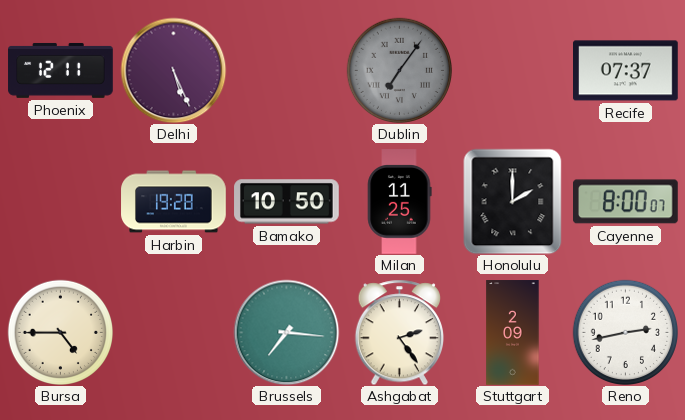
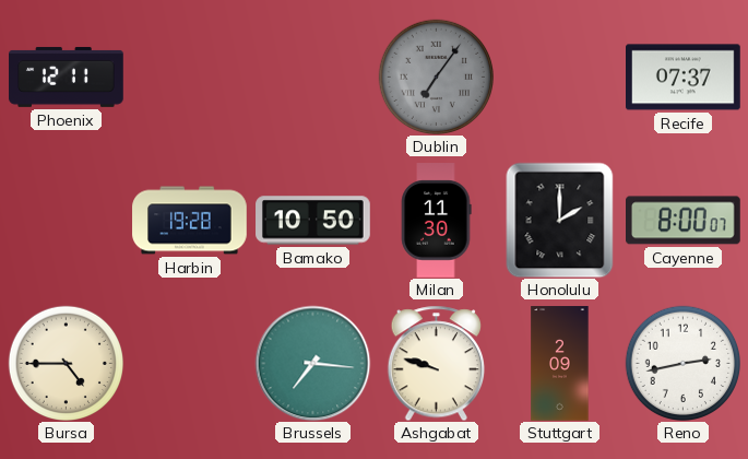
Delhi: 5:26 -> none (173, 70)
Milan: 11:25 -> 11:30 (437, 221)
Ashgabat: 2:24 -> 9:48 (436, 363)
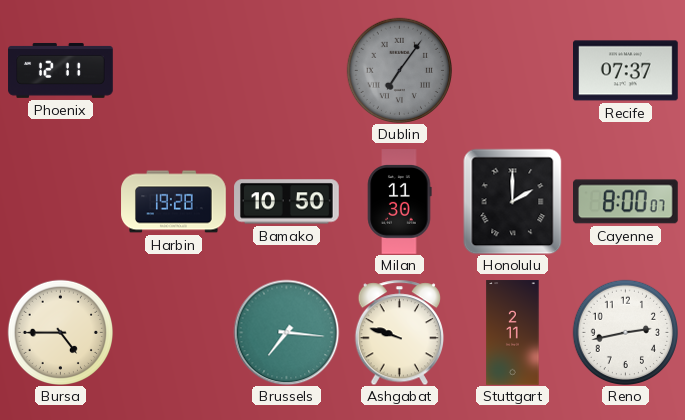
Stuttgart: 2:09 -> 2:11 (513, 333)
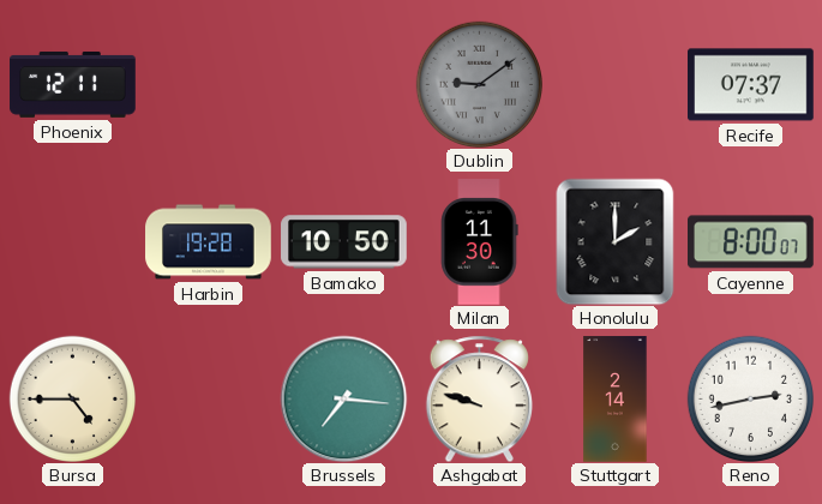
Dublin: 7:06 -> 9:09 (479, 84)
Stuttgart: 2:11 -> 2:14 (616, 400)
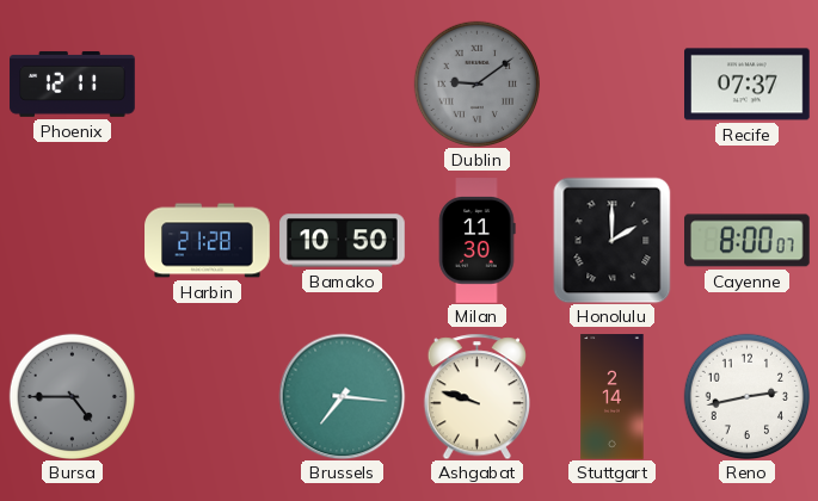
Harbin: 19:28 -> 21:28 (208, 241)
Bursa dial: cream -> grey (72, 396)
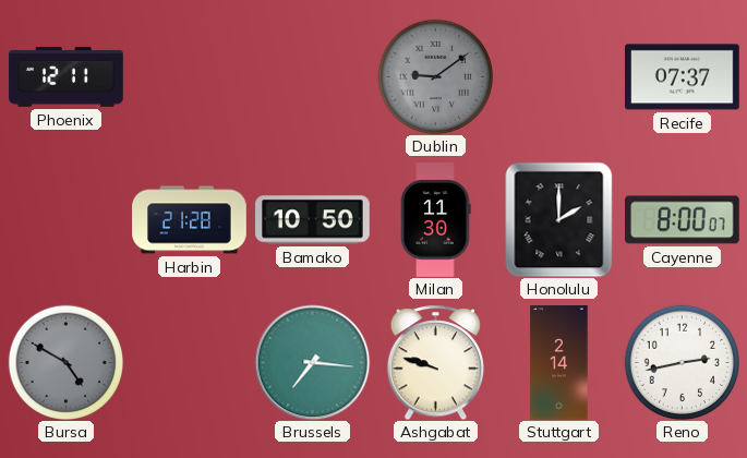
Bursa: 4:45 -> 4:50 (65, 362)
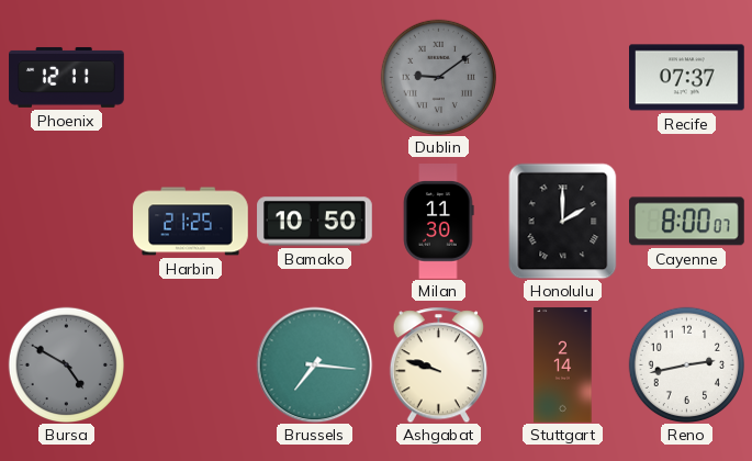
Harbin: 21:28 -> 21:25 (191, 222)
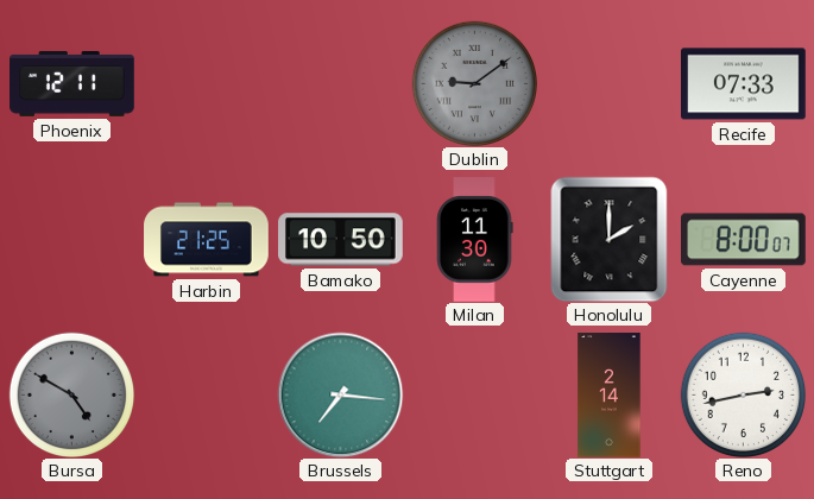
Recife: 07:37 -> 07:33 (744, 84)
Ashgabat: 9:48 -> none (438, 364)
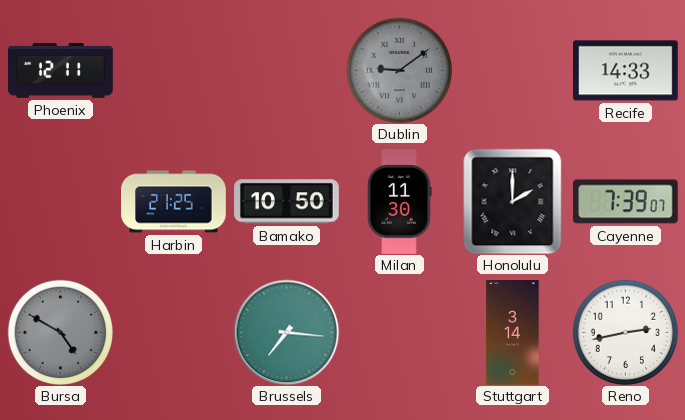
Recife: 07:33 -> 14:33 (626, 71)
Cayenne: 8:00 -> 7:39 (626, 202)
Stuttgart: 2:14 -> 3:14 (513, 333)
